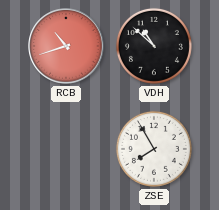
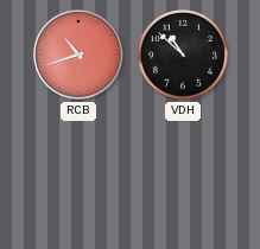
ZSE: 7:55 -> none (154, 149)
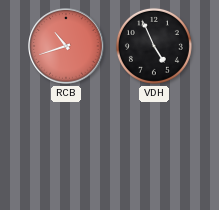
VDH: 10:52 -> 4:56 (154, 46)
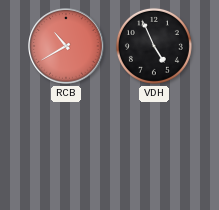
RCB: 10:42 -> 10:40 (66, 46)
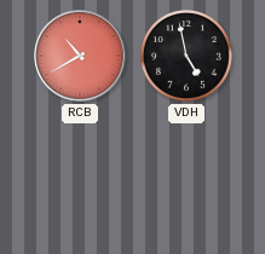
VDH: 4:56 -> 4:58 (186, 56)
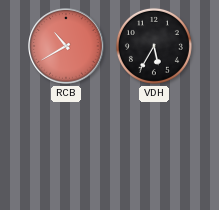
VDH: 4:58 -> 5:35 (154, 46)
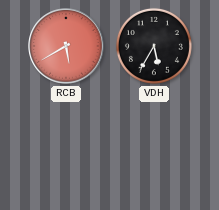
RCB: 10:40 -> 5:40 (66, 46)
